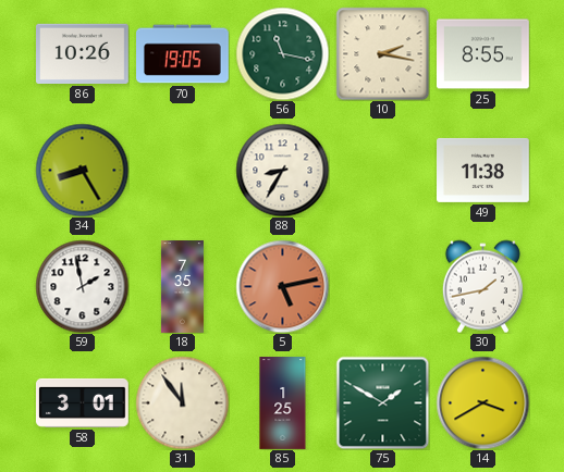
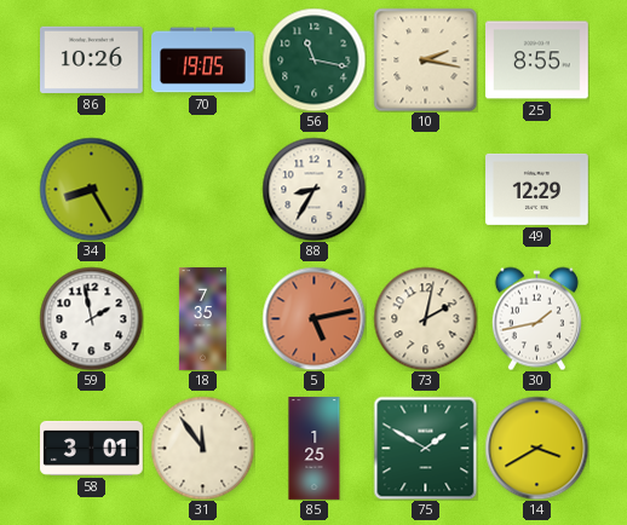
49: 11:38 -> 12:29 (537, 189)
73: none -> 2:02 (425, 318)
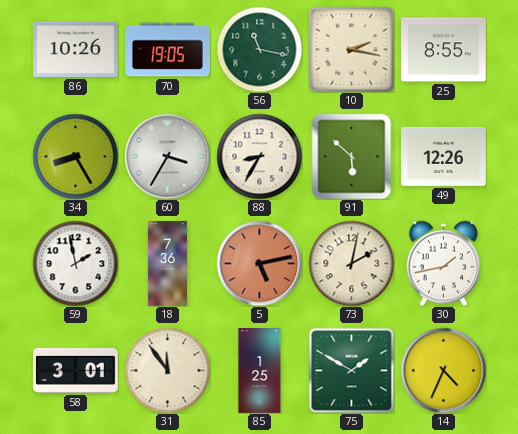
60: none -> 3:35 (167, 156)
91: none -> 5:52 (352, 156)
49: 12:29 -> 12:26 (444, 156)
18: 7:35 -> 7:36 (167, 264)
14: 3:40 -> 4:34 (443, 370)
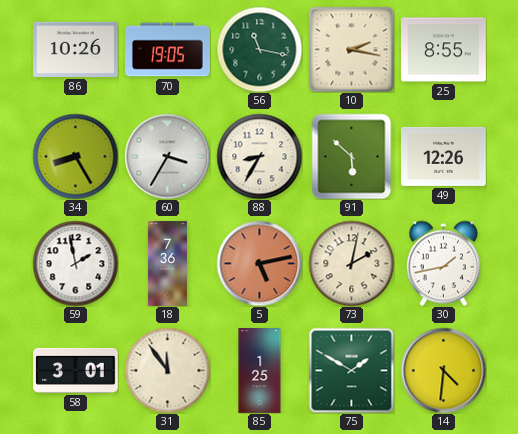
14: 4:34 -> 4:31 (443, 370)
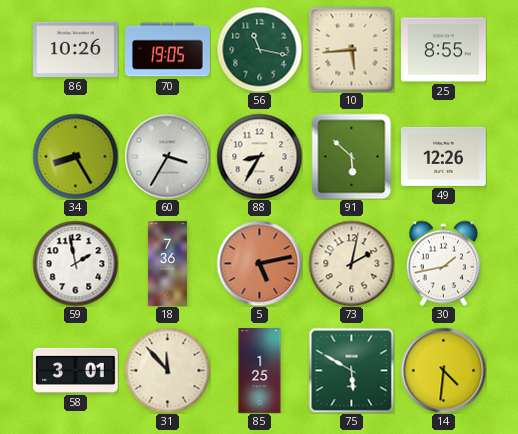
10: 2:17 -> 5:44 (351, 49)
31: 11:54 -> 11:53 (167, 370)
75: 1:50 -> 5:50 (351, 370)
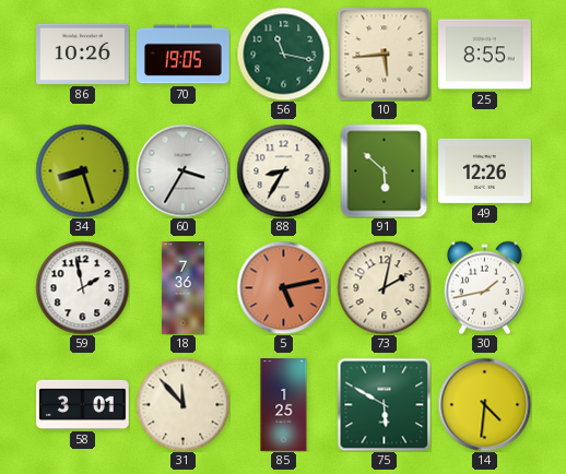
34: 8:25 -> 8:27 (82, 170)
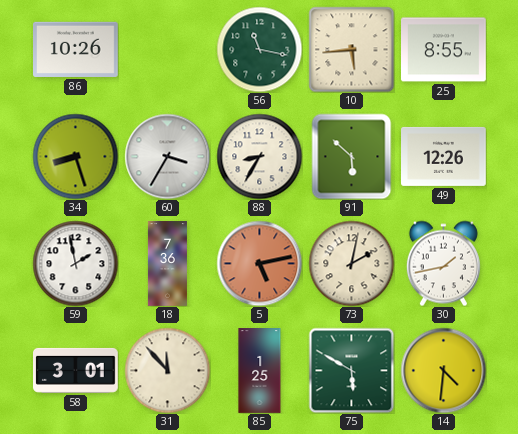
70: 19:05 -> none (184, 55)
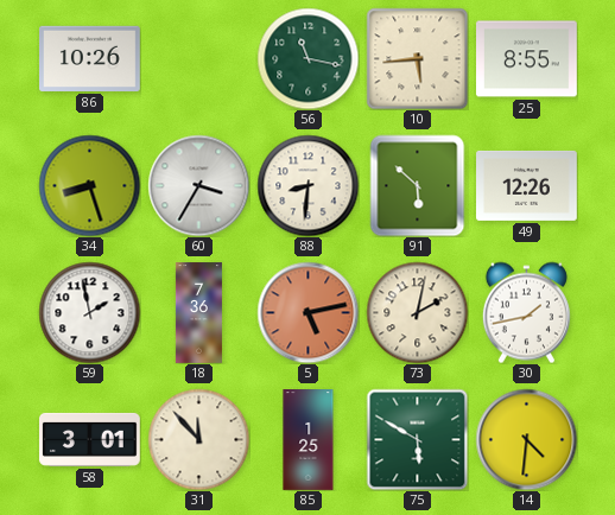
88: 8:35 -> 8:31 (307, 185)
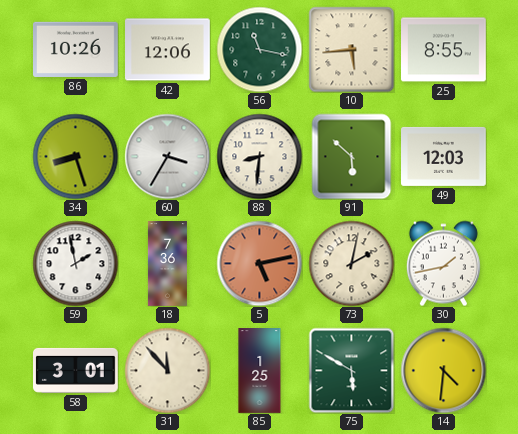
42: none -> 12:06 (168, 50)
49: 12:26 -> 12:03 (444, 156)
